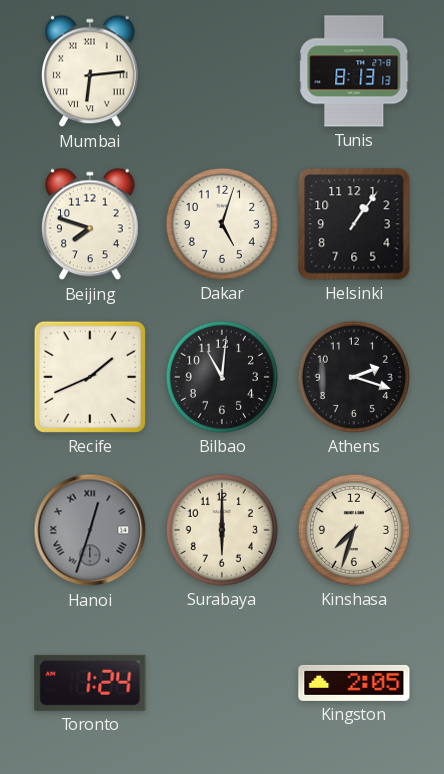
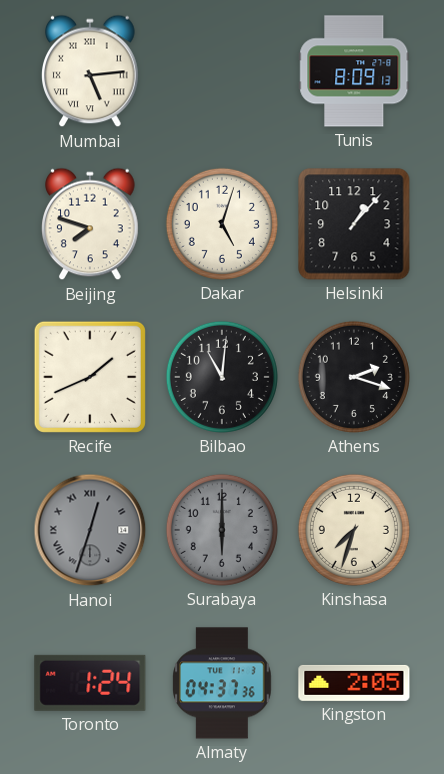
Mumbai: 6:14 -> 5:14 (91, 71)
Tunis: 8:13 -> 8:09 (354, 71)
Helsinki: 1:06 -> 1:07 (354, 224)
Surabaya dial: cream -> grey (222, 530)
Almaty: none -> 04:37 (223, 683)
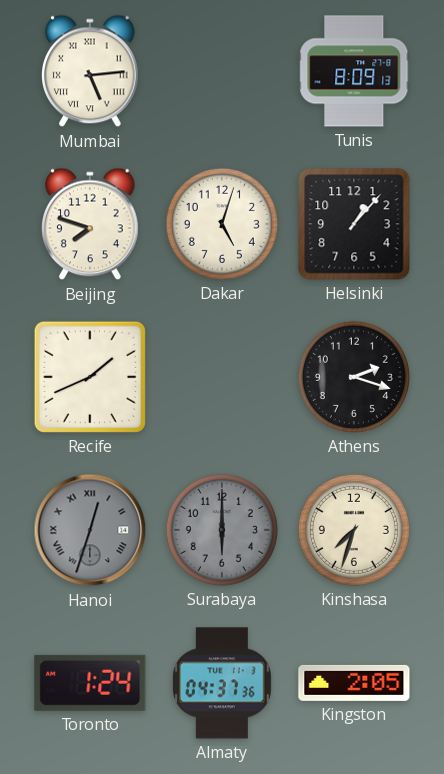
Bilbao: 11:01 -> none (222, 377)
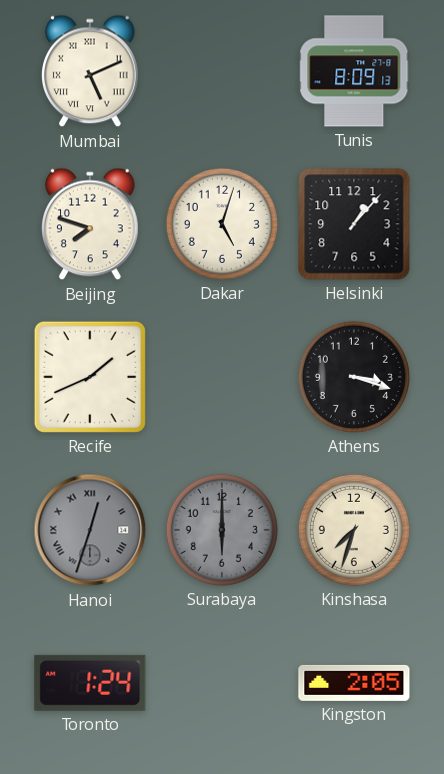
Mumbai: 5:14 -> 5:11 (91, 71)
Athens: 2:18 -> 3:18 (354, 377)
Almaty: 04:37 -> none (223, 683)
